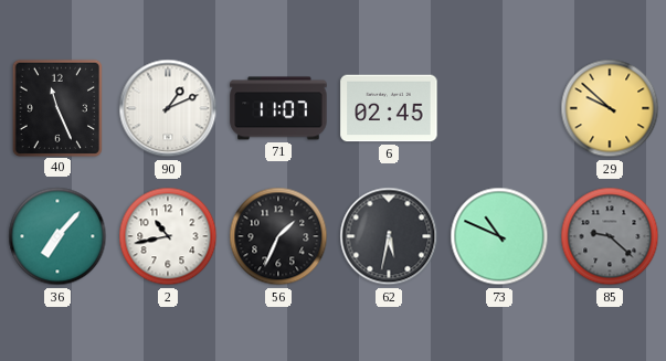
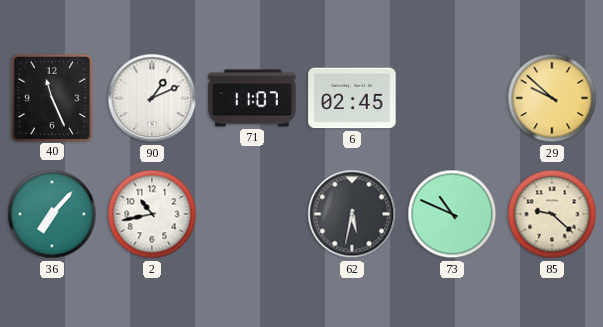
56: 1:34 -> none (278, 236)
85 dial: grey -> cream (552, 214)
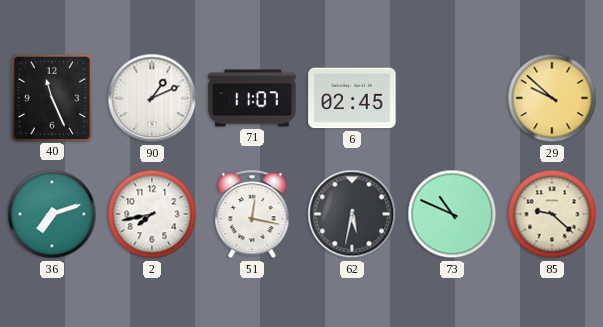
36: 7:07 -> 7:12 (52, 214)
2: 10:43 -> 7:43 (152, 214)
51: none -> 12:17 (252, 215)
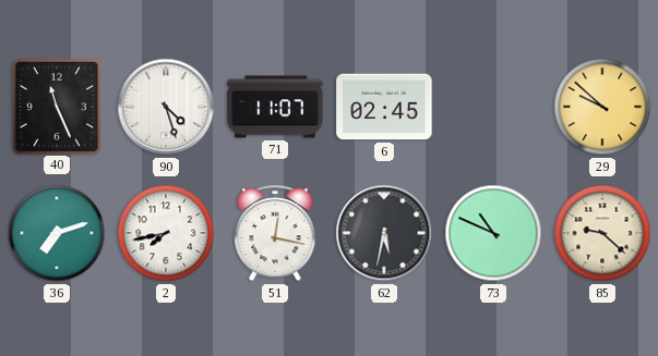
90: 1:11 -> 4:27 (166, 107)
